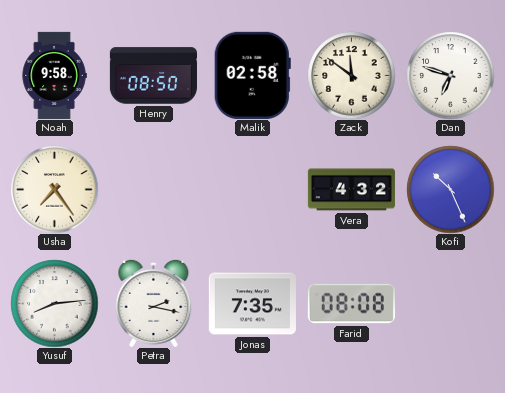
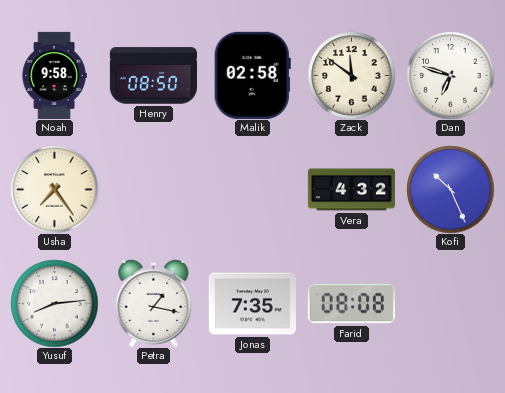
Petra: 2:17 -> 1:17 (154, 303)
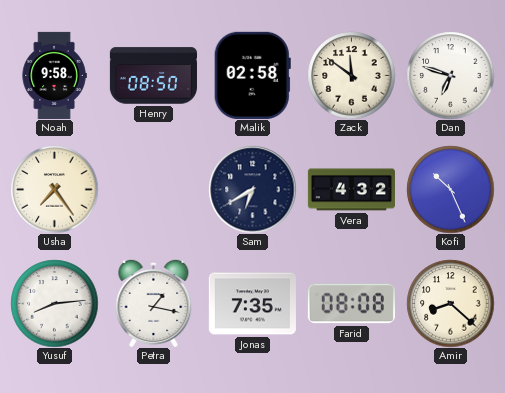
Sam: none -> 6:40 (252, 189)
Amir: none -> 8:22 (450, 303)
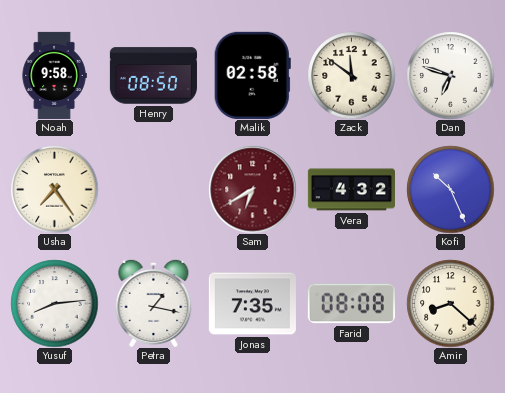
Sam dial: navy -> burgundy (252, 189)
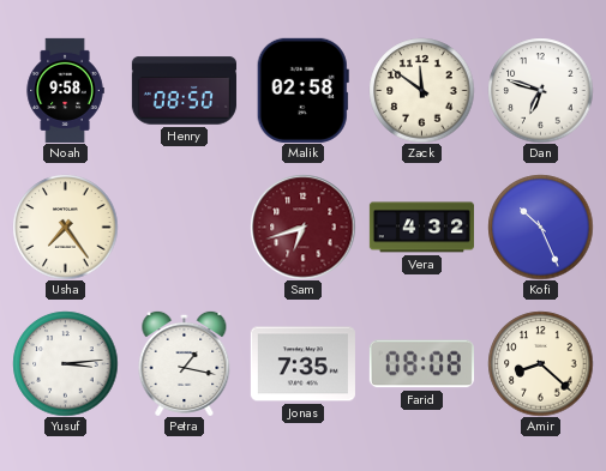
Sam: 6:40 -> 6:42 (302, 227)
Yusuf: 8:14 -> 3:14 (65, 363)
